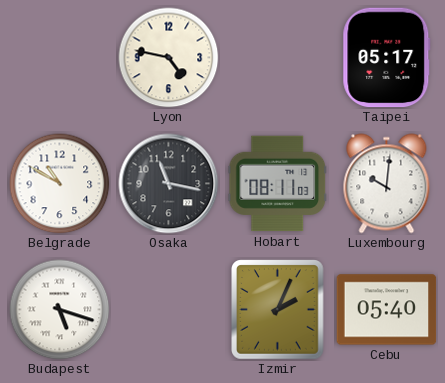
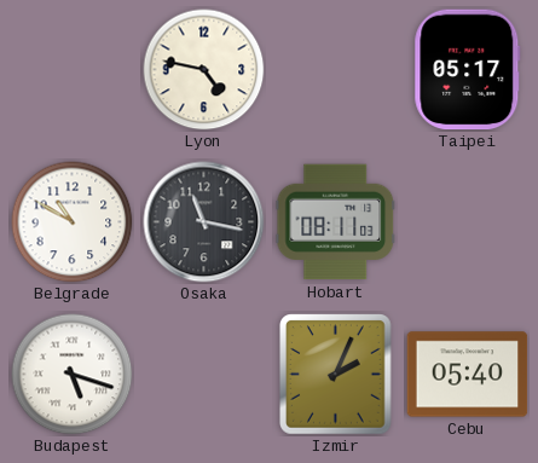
Luxembourg: 10:01 -> none (387, 184)
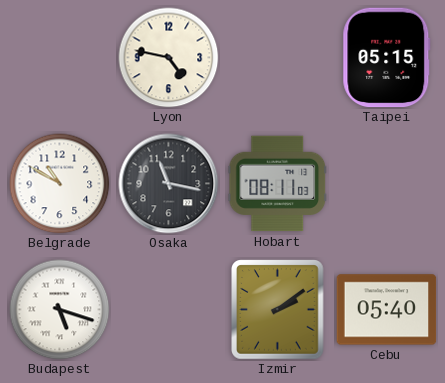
Taipei: 05:17 -> 05:15 (387, 58)
Izmir: 2:04 -> 2:09 (278, 310)
